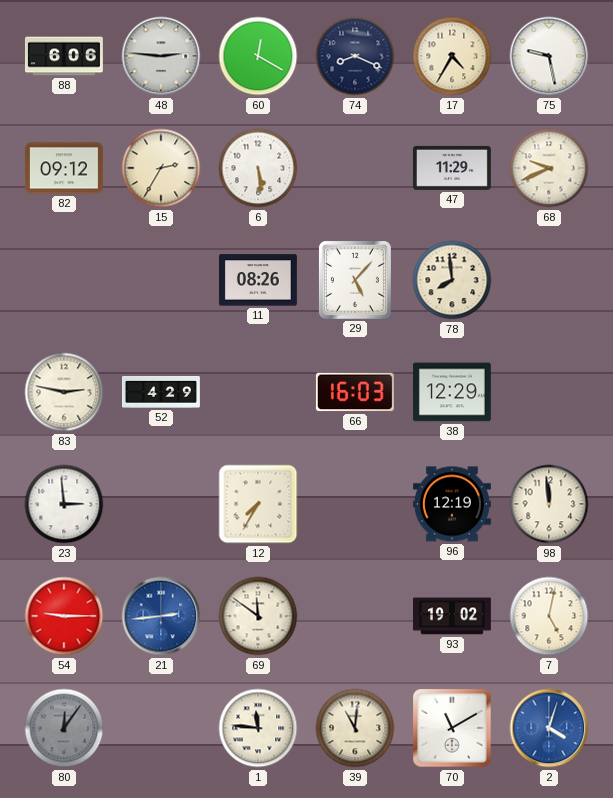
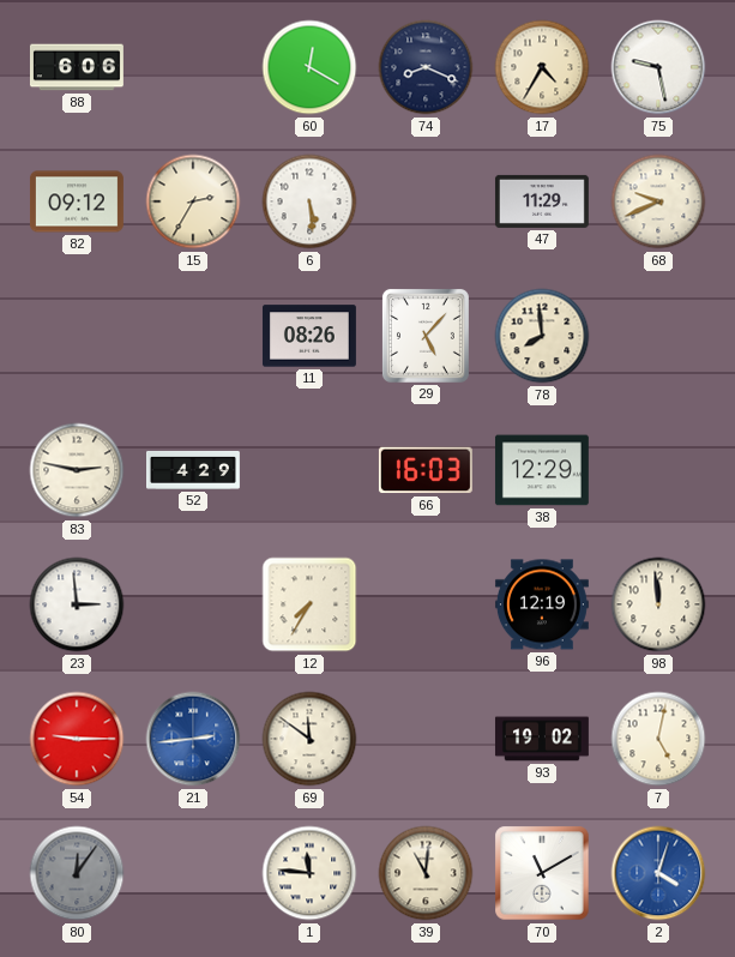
48: 2:46 -> none (161, 56)
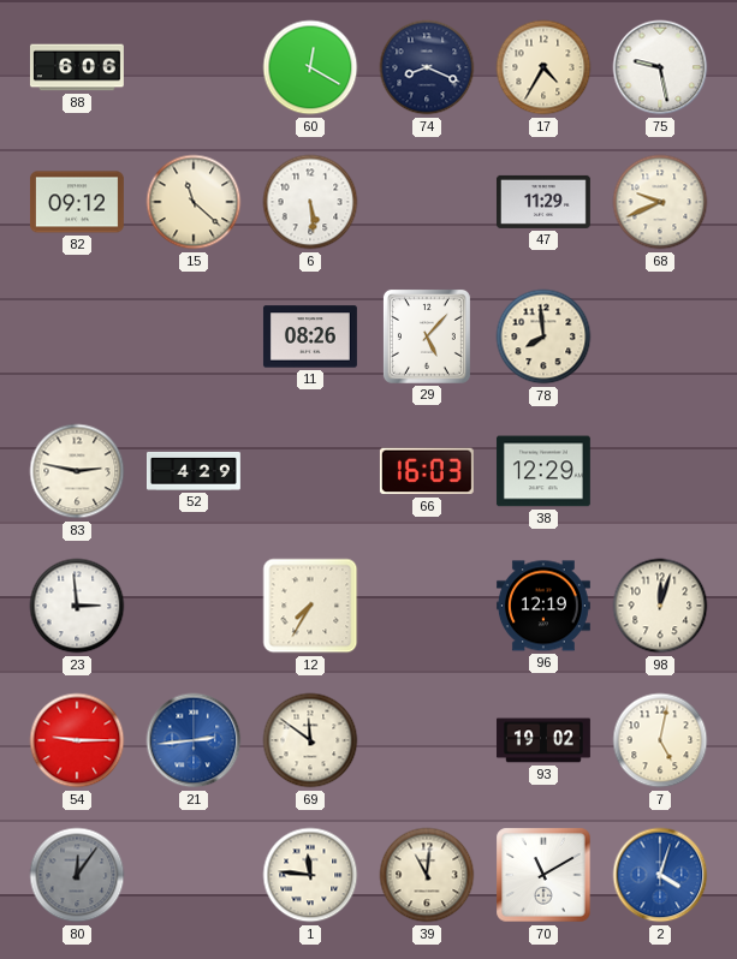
15: 2:35 -> 11:22 (194, 202)
98: 11:59 -> 12:03 (660, 606)
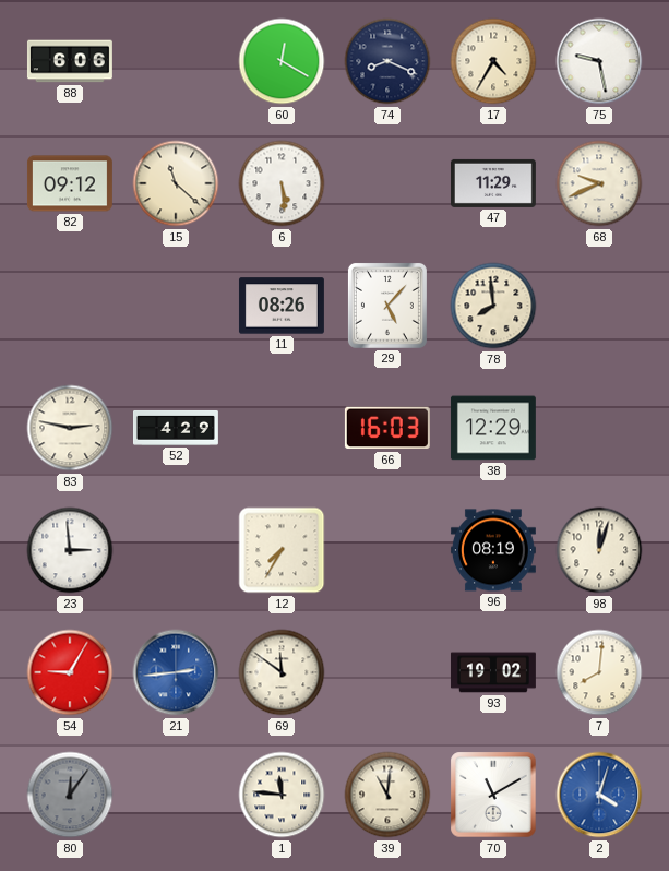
96: 12:19 -> 08:19 (493, 550)
54: 9:15 -> 9:05 (70, 672)
7: 5:02 -> 8:01 (599, 672)
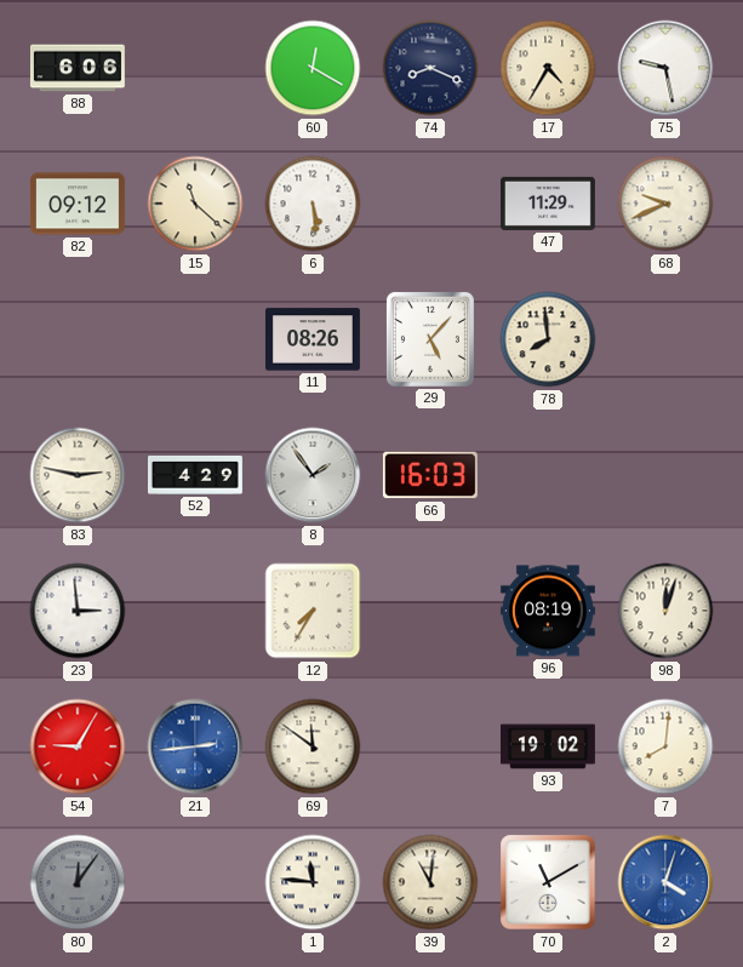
8: none -> 1:54 (313, 475)
38: 12:29 -> none (493, 428)
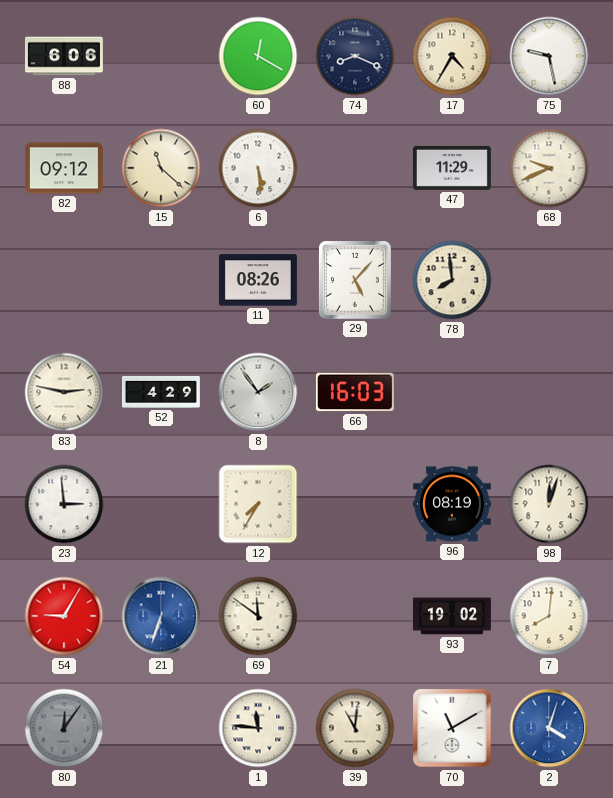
21: 2:44 -> 6:33 (161, 616)
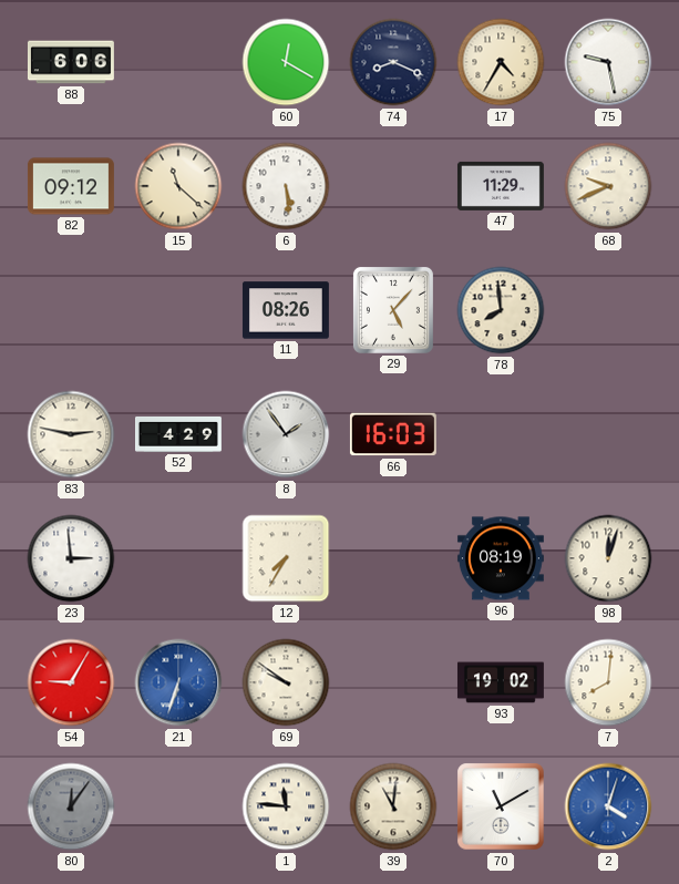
69: 11:51 -> 9:51 (286, 682)
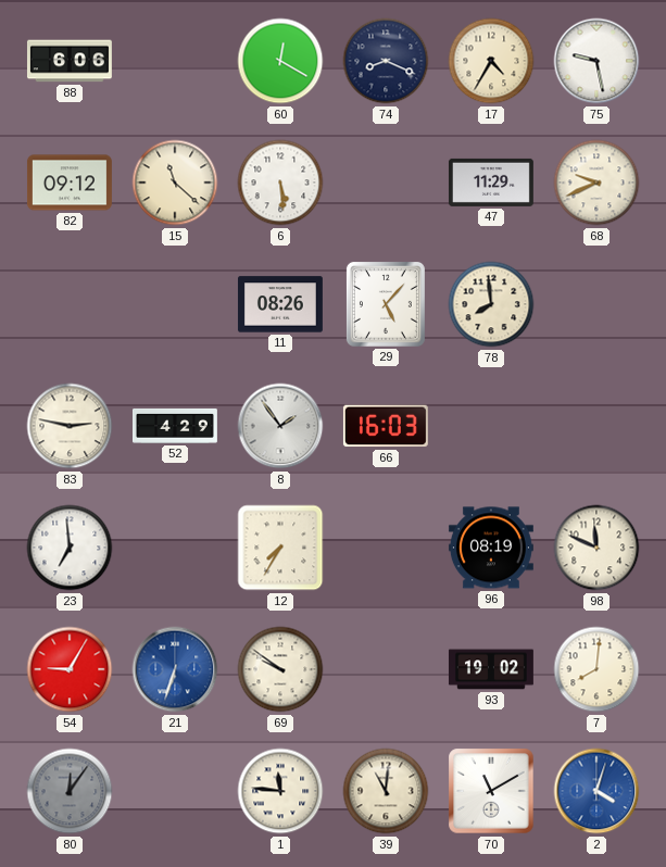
23: 2:59 -> 6:59 (70, 548)
98: 12:03 -> 11:49 (596, 548)
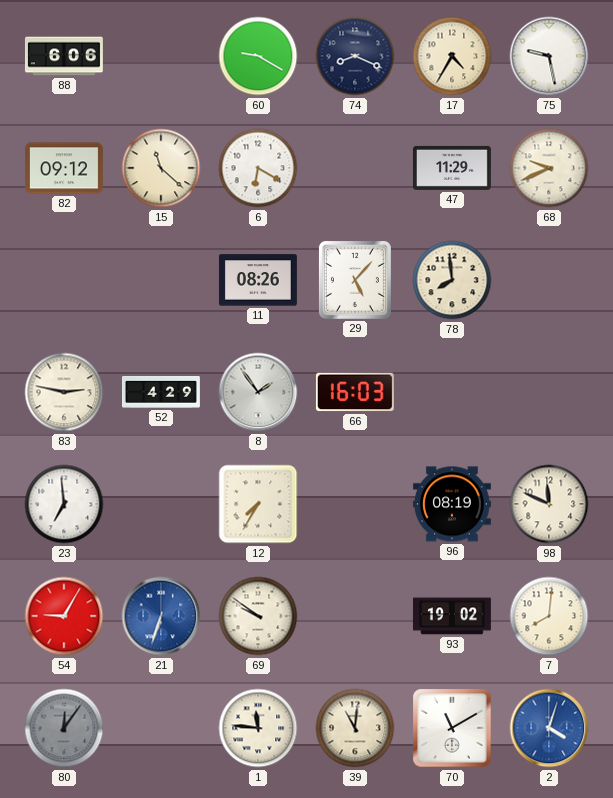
60: 12:20 -> 9:20 (258, 56)
6: 5:29 -> 6:20 (258, 168)
